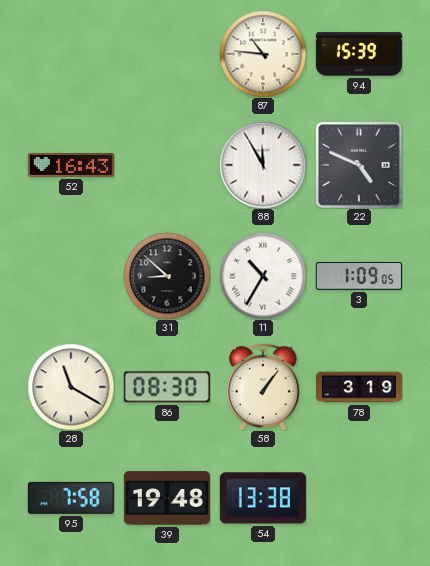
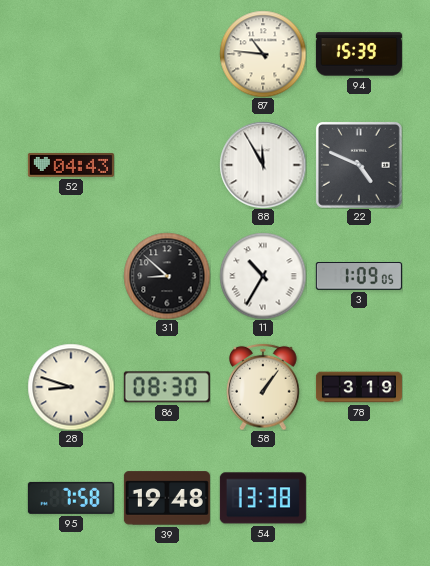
52: 16:43 -> 04:43 (71, 166)
28: 11:20 -> 8:48 (71, 387)
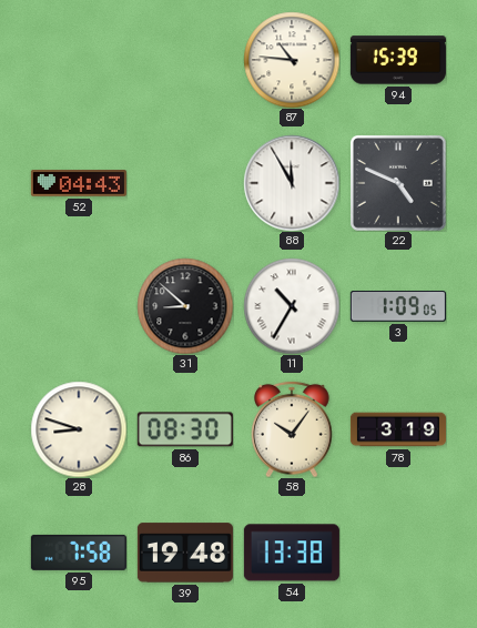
58: 1:06 -> 10:06 (292, 429)
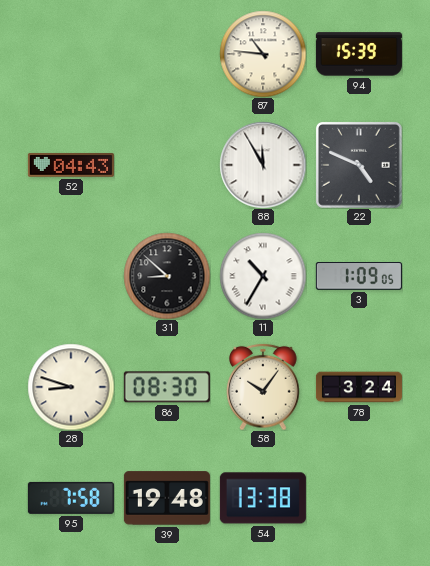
78: 3:19 -> 3:24 (359, 387)
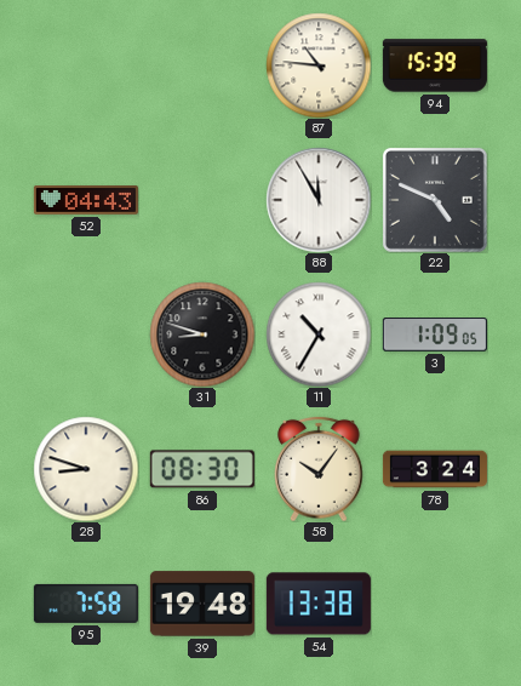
31: 8:52 -> 8:48 (202, 335)
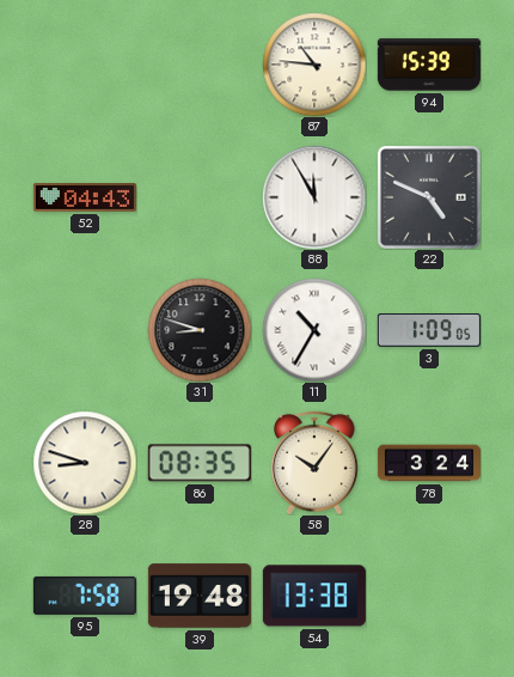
86: 08:30 -> 08:35 (200, 463)
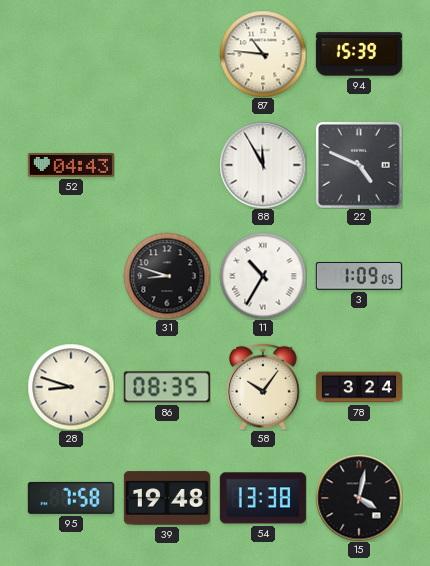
15: none -> 4:02 (359, 498)
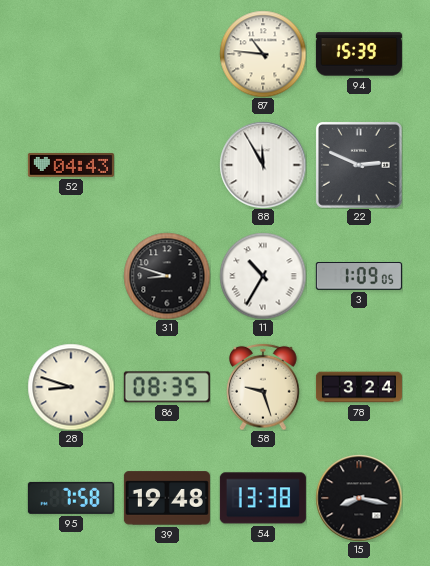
22: 4:49 -> 2:49 (359, 165)
58: 10:06 -> 9:27 (263, 387)
15: 4:02 -> 8:17 (359, 498)
